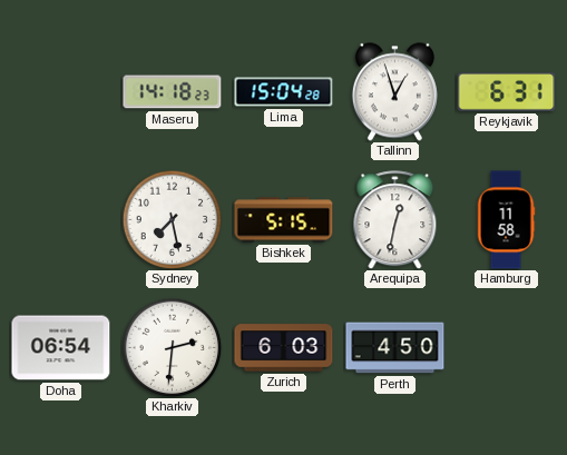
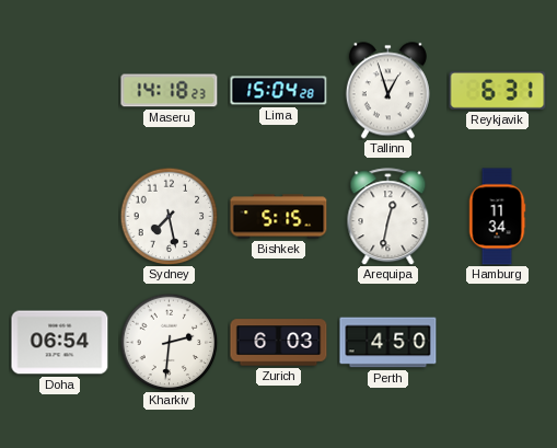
Hamburg: 11:58 -> 11:34 (497, 217)
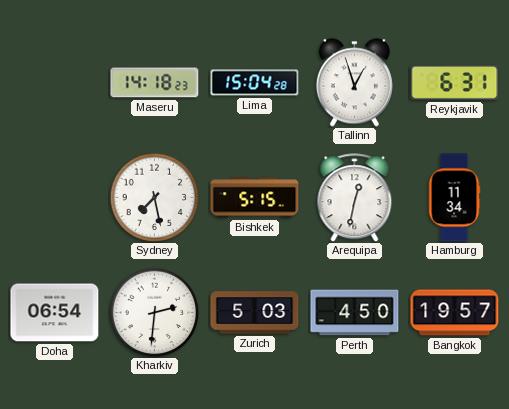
Zurich: 6:03 -> 5:03 (255, 313)
Bangkok: none -> 19:57 (455, 313)
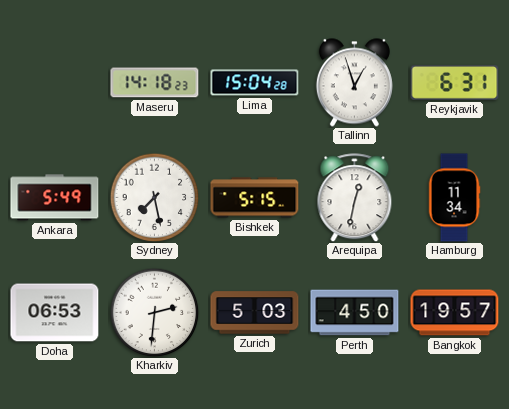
Ankara: none -> 5:49 (55, 198)
Doha: 06:54 -> 06:53 (55, 313)
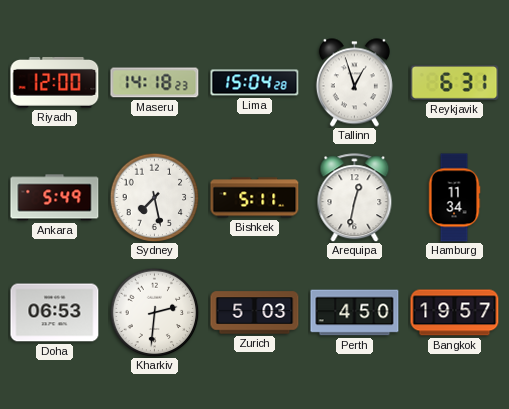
Riyadh: none -> 12:00 (55, 82)
Bishkek: 5:15 -> 5:11 (255, 198)
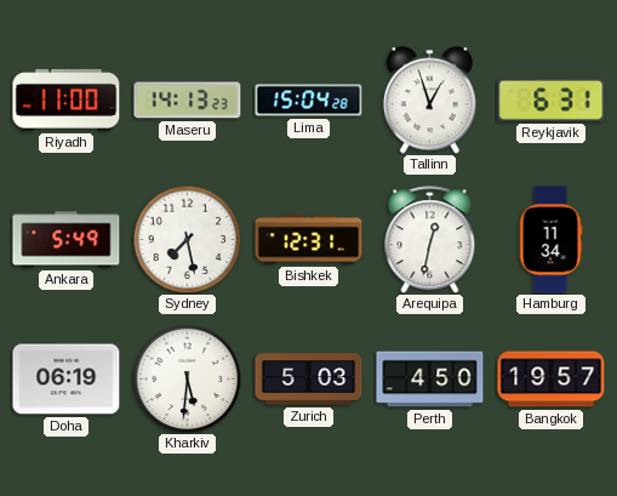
Riyadh: 12:00 -> 11:00 (67, 99)
Maseru: 14:18 -> 14:13 (188, 101)
Bishkek: 5:11 -> 12:31 (309, 240)
Doha: 06:53 -> 06:19 (67, 380)
Kharkiv: 2:31 -> 5:31 (187, 378)
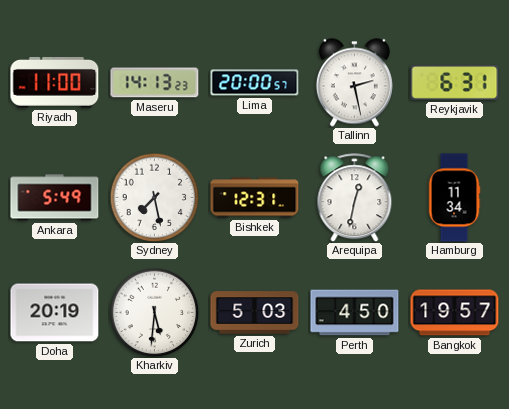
Lima: 15:04 -> 20:00 (255, 83)
Tallinn: 12:57 -> 2:28 (354, 83)
Doha: 06:19 -> 20:19 (55, 313)
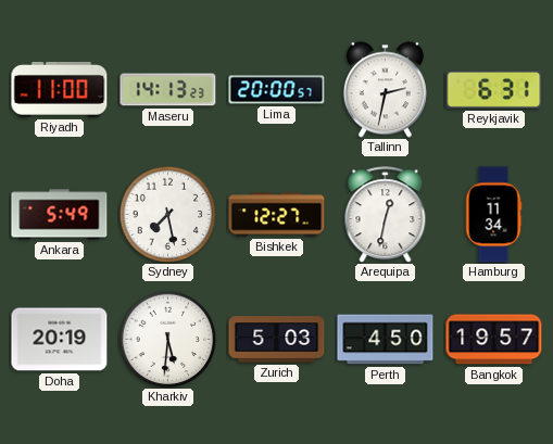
Tallinn: 2:28 -> 2:32 (385, 90)
Bishkek: 12:31 -> 12:27 (277, 215)
